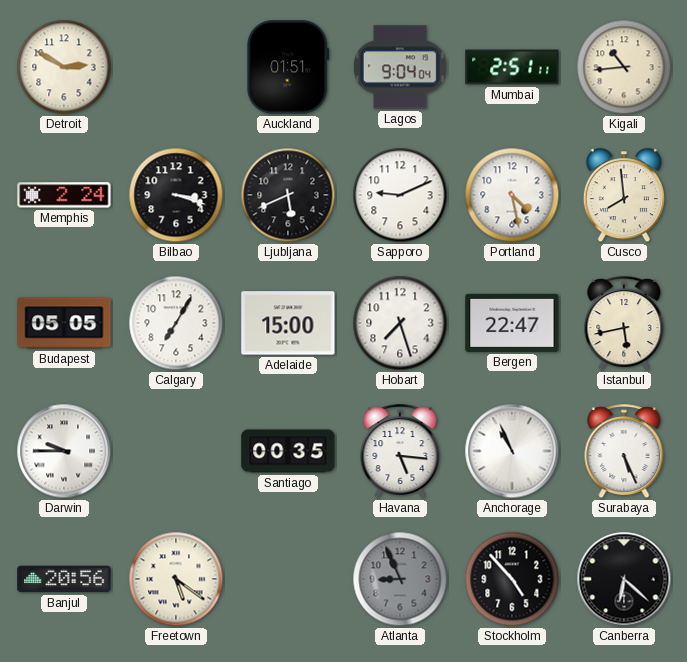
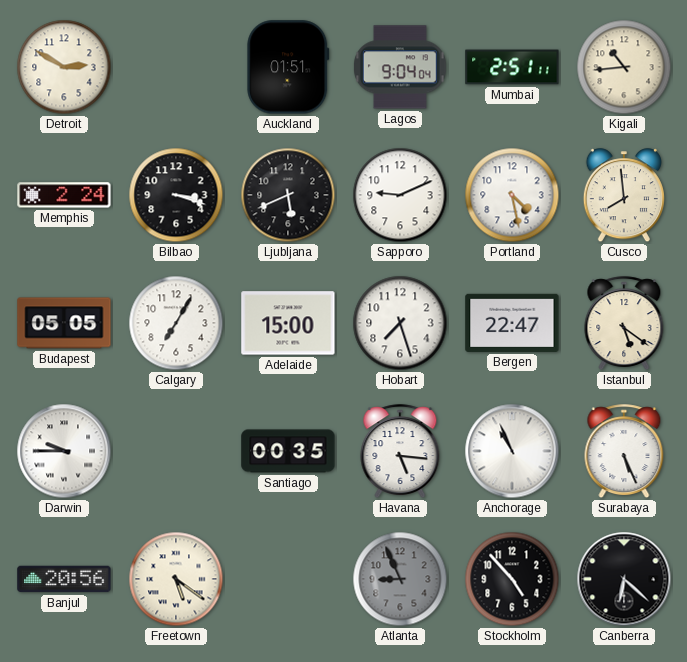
Istanbul: 5:43 -> 5:21 (624, 323)
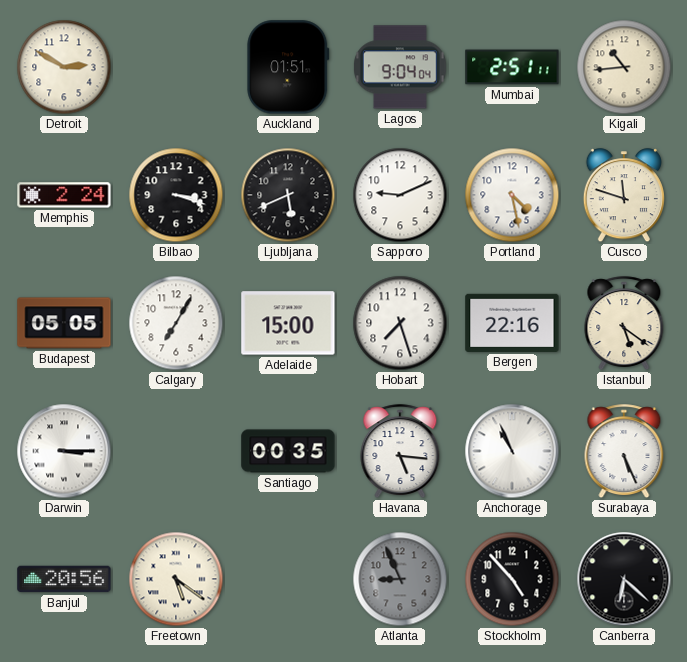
Cusco: 7:59 -> 11:48 (624, 196)
Bergen: 22:47 -> 22:16 (512, 323)
Darwin: 9:45 -> 3:15 (64, 451)
